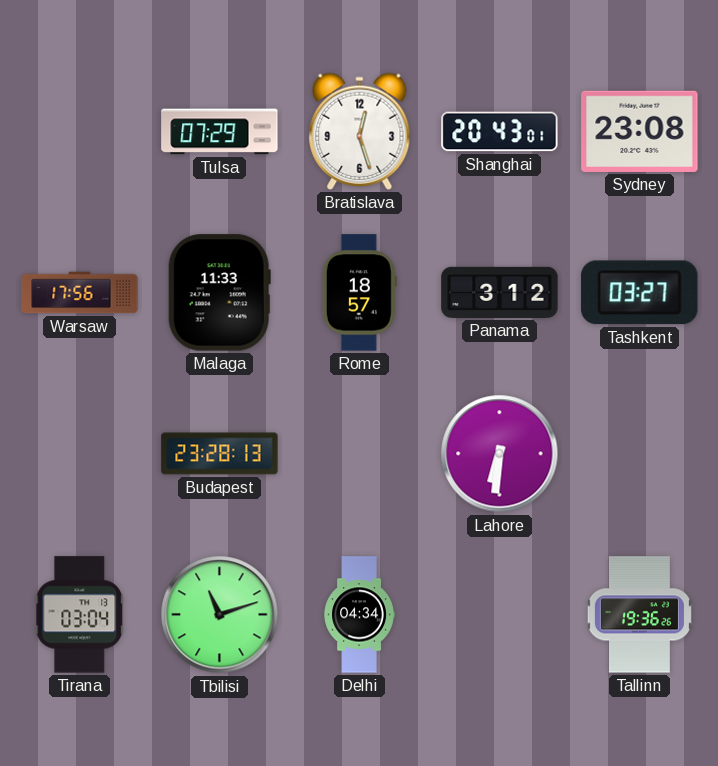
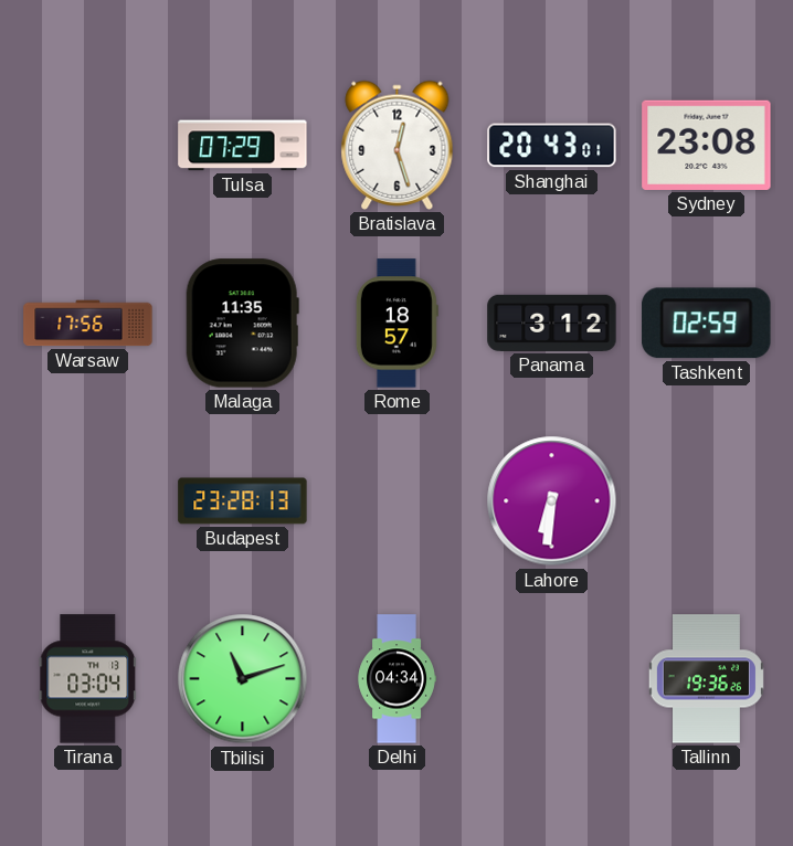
Malaga: 11:33 -> 11:35 (242, 324)
Tashkent: 03:27 -> 02:59 (707, 324)
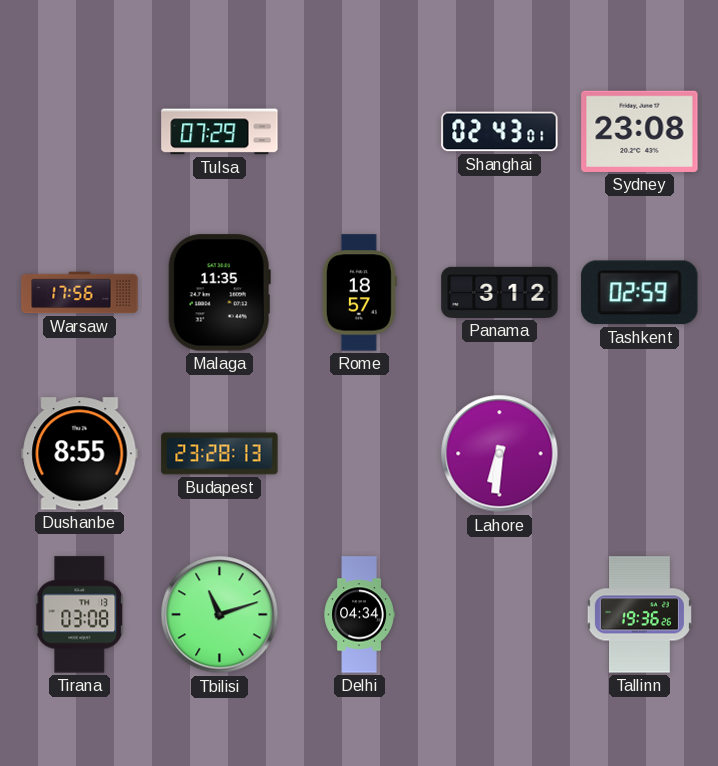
Bratislava: 12:27 -> none (398, 145)
Shanghai: 20:43 -> 02:43 (500, 132)
Dushanbe: none -> 8:55 (80, 454)
Tirana: 03:04 -> 03:08 (80, 615)
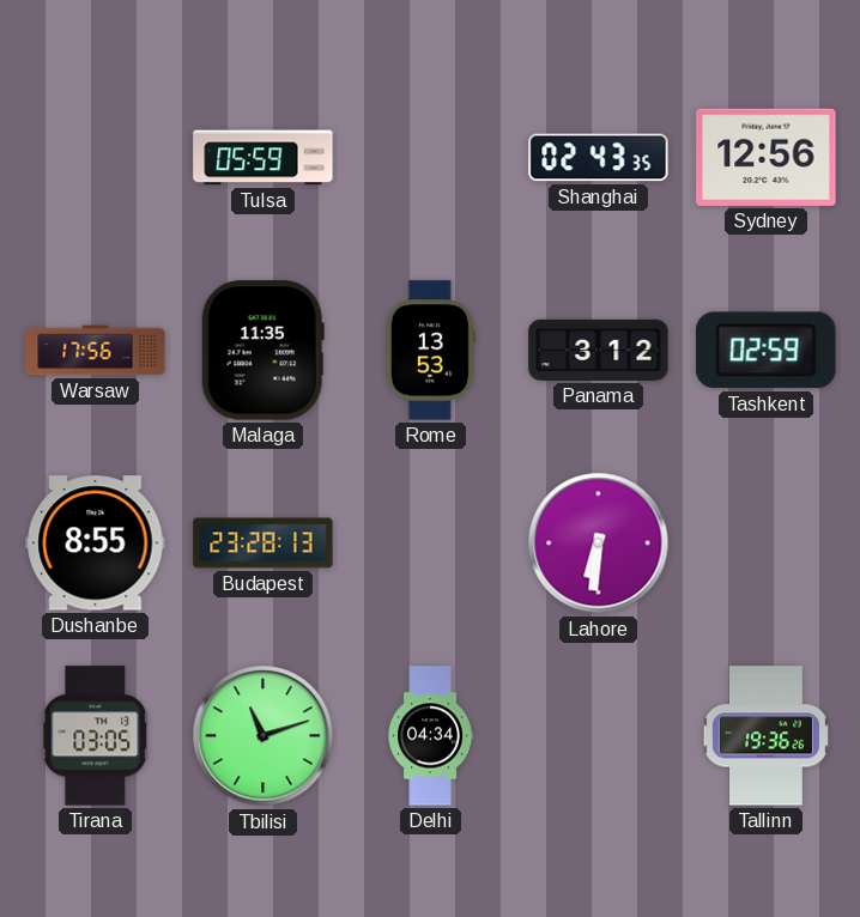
Tulsa: 07:29 -> 05:59 (264, 158)
Shanghai: 02:43:01 -> 02:43:35 (599, 158)
Sydney: 23:08 -> 12:56 (767, 157)
Rome: 18:57 -> 13:53 (430, 351)
Tirana: 03:08 -> 03:05 (96, 736)
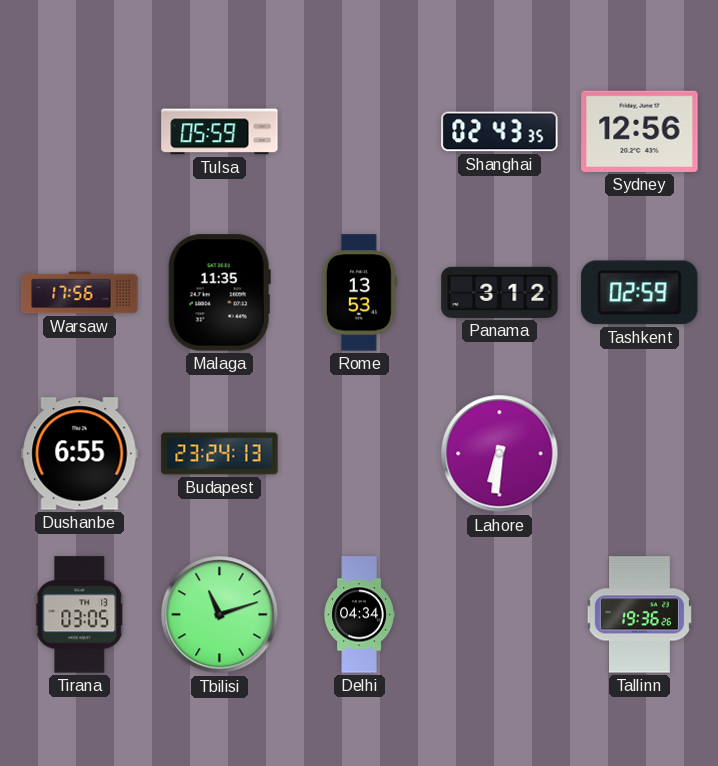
Dushanbe: 8:55 -> 6:55 (80, 454)
Budapest: 23:28 -> 23:24 (220, 454)
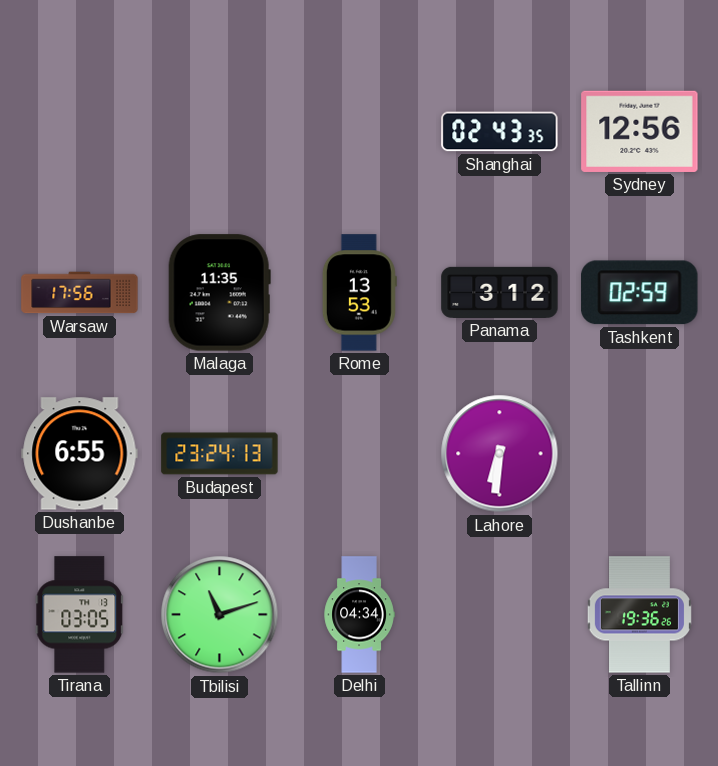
Tulsa: 05:59 -> none (220, 132)
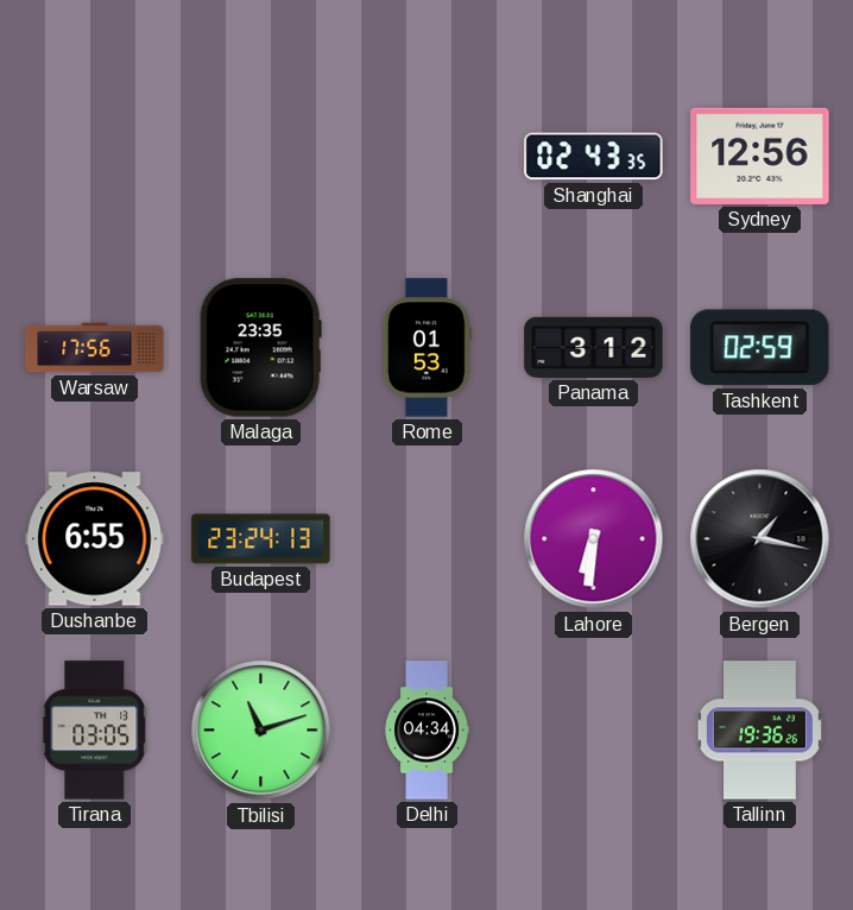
Malaga: 11:35 -> 23:35 (260, 348)
Rome: 13:53 -> 01:53 (426, 348)
Bergen: none -> 1:17 (760, 539)
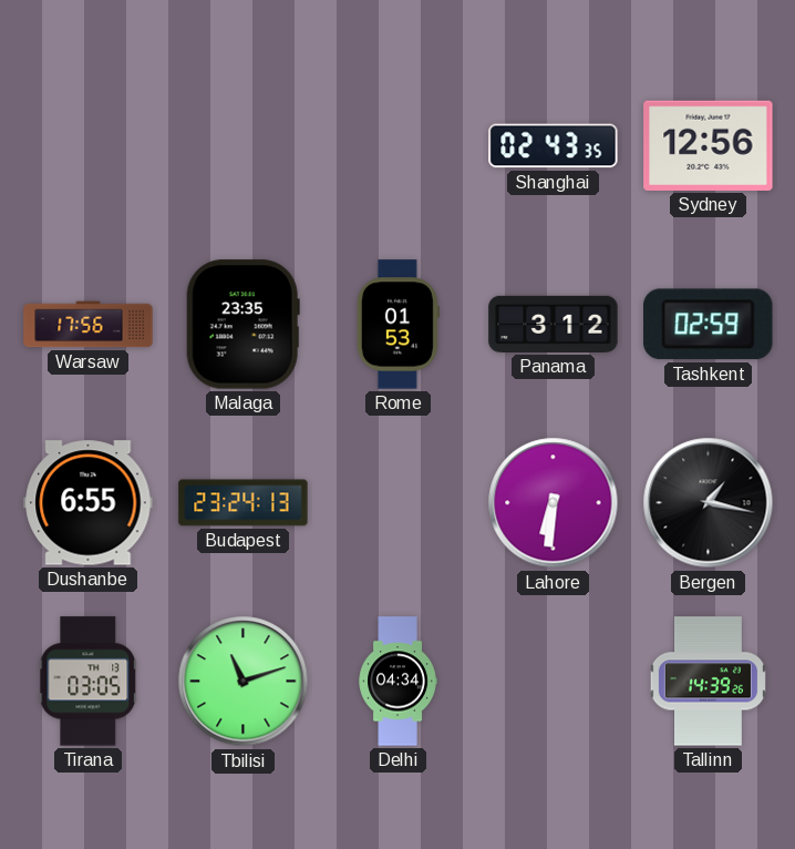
Tallinn: 19:36 -> 14:39 (708, 682)
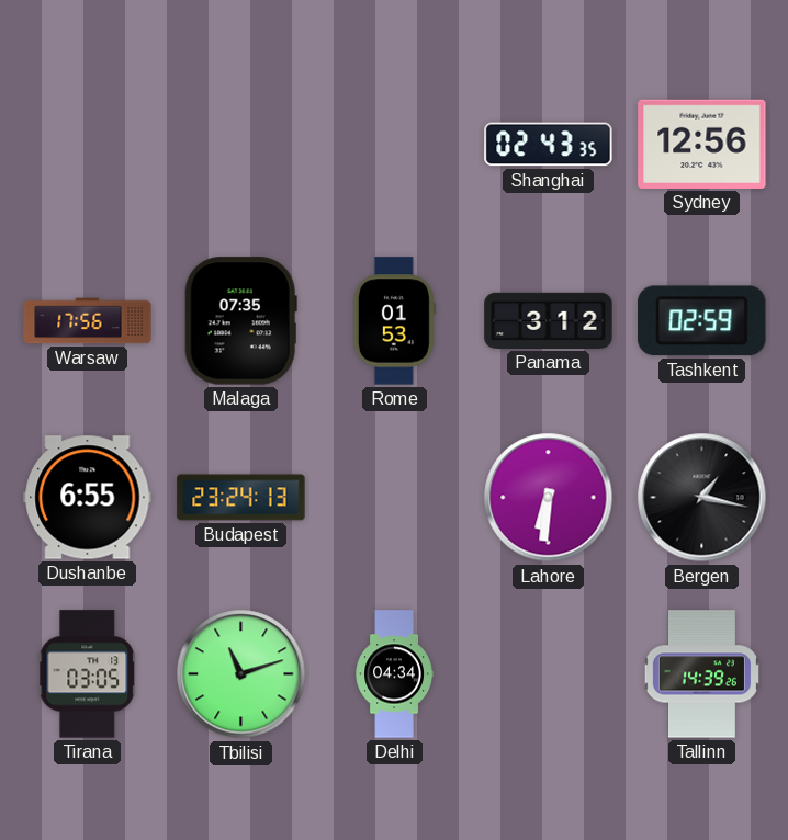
Malaga: 23:35 -> 07:35 (240, 321)
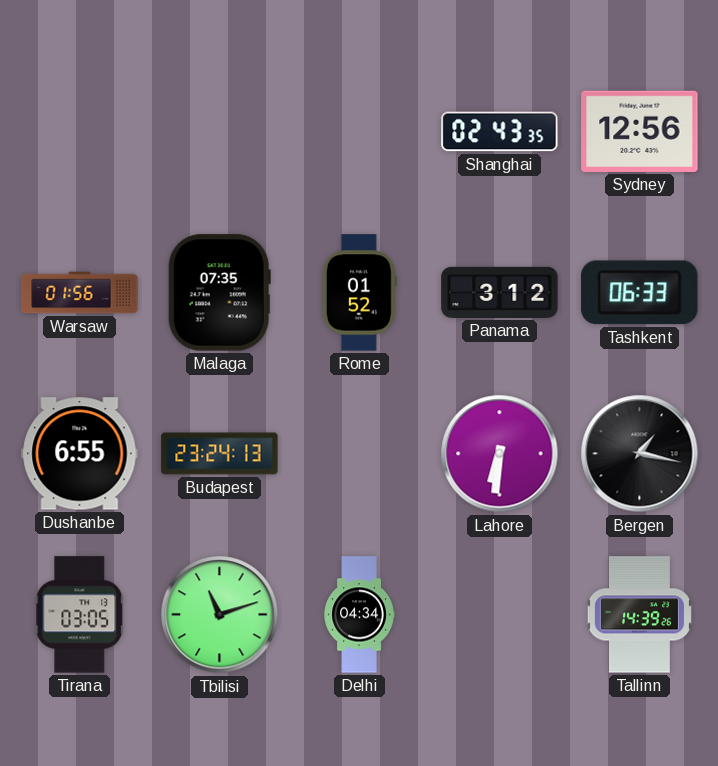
Warsaw: 17:56 -> 01:56 (80, 293)
Rome: 01:53 -> 01:52 (359, 293)
Tashkent: 02:59 -> 06:33 (640, 293)
